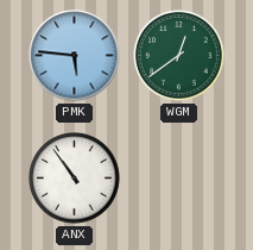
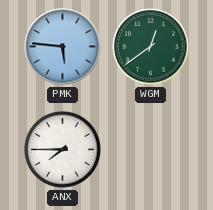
ANX: 10:54 -> 7:45 (63, 150)
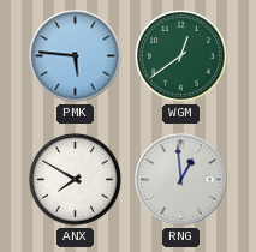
ANX: 7:45 -> 7:50 (76, 180)
RNG: none -> 12:59 (181, 180)
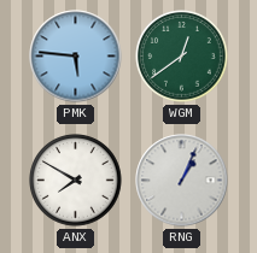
RNG: 12:59 -> 1:04 (182, 181)
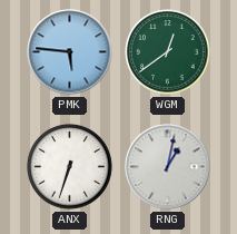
ANX: 7:50 -> 6:33 (70, 167)
RNG: 1:04 -> 1:02 (168, 167)
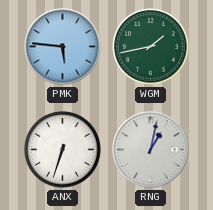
WGM: 12:39 -> 1:43 (151, 47)
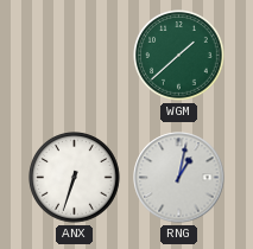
PMK: 5:46 -> none (63, 47)
WGM: 1:43 -> 1:38 (179, 56)
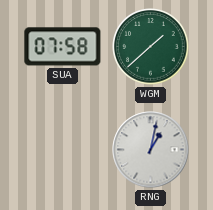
SUA: none -> 07:58 (63, 47)
ANX: 6:33 -> none (75, 178)
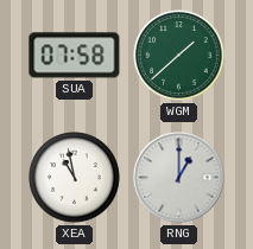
XEA: none -> 10:58 (75, 178)
RNG: 1:02 -> 1:00 (179, 178)
